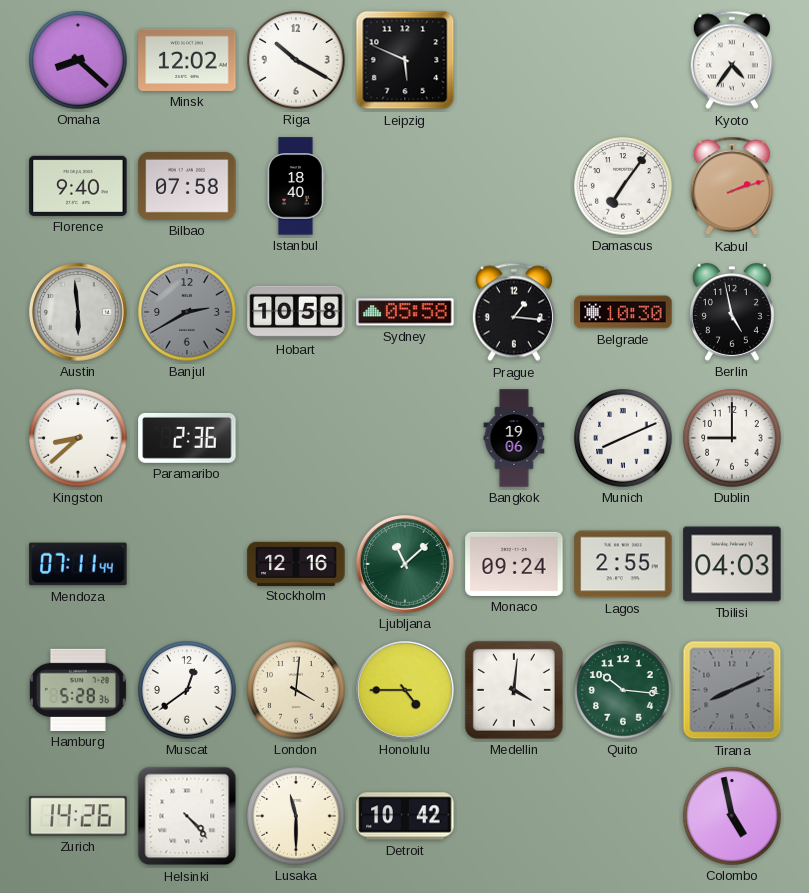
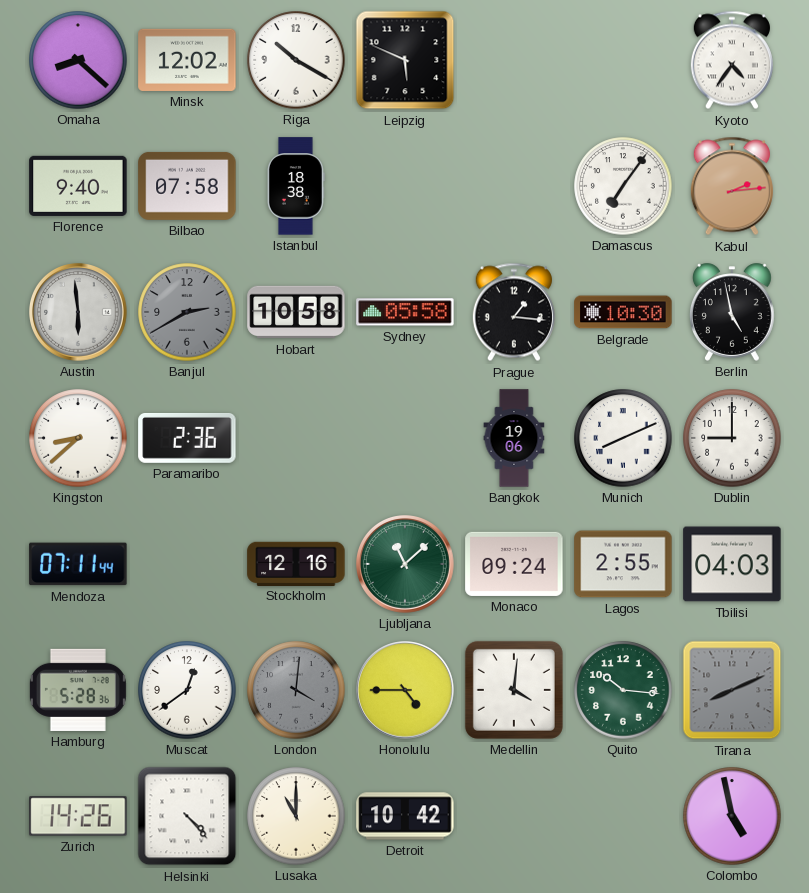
Istanbul: 18:40 -> 18:38 (296, 186)
Kabul: 2:12 -> 2:14 (732, 186)
London dial: cream -> grey (296, 690)
Lusaka: 11:30 -> 11:00 (296, 816)
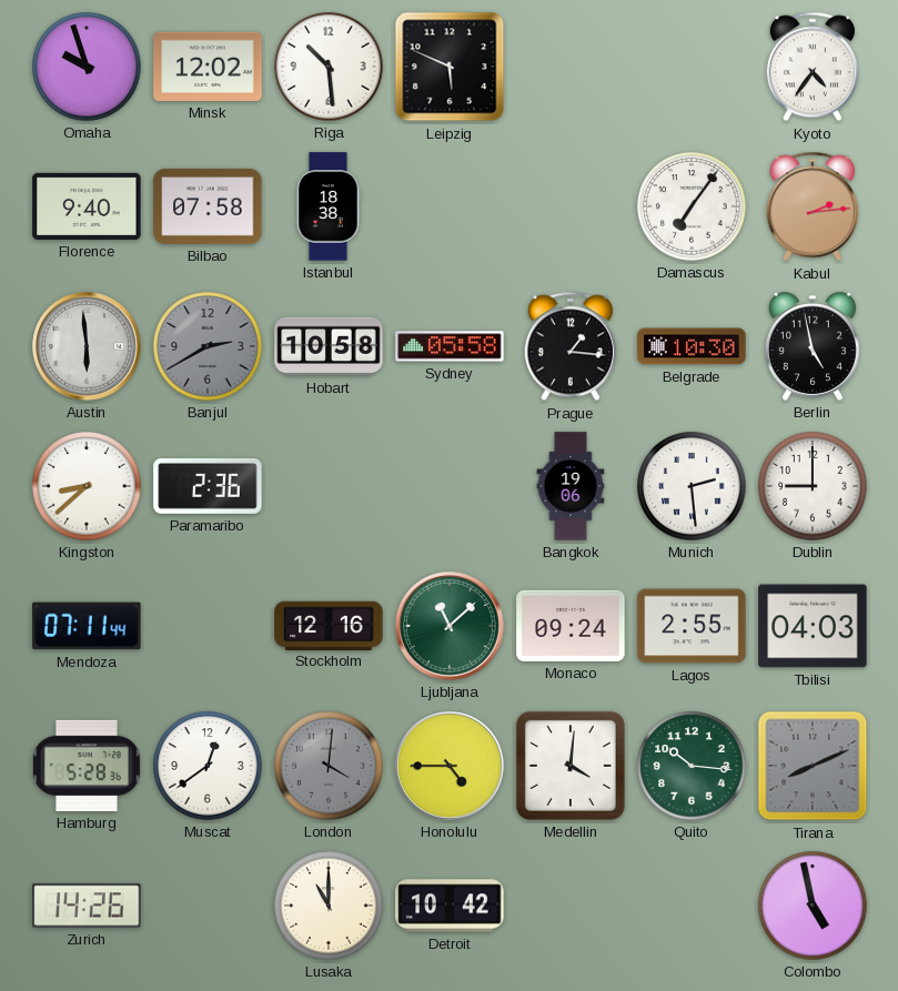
Omaha: 8:22 -> 9:57 (87, 67)
Riga: 10:20 -> 10:29 (329, 67)
Munich: 8:11 -> 2:29 (692, 486)
Helsinki: 4:23 -> none (187, 816)
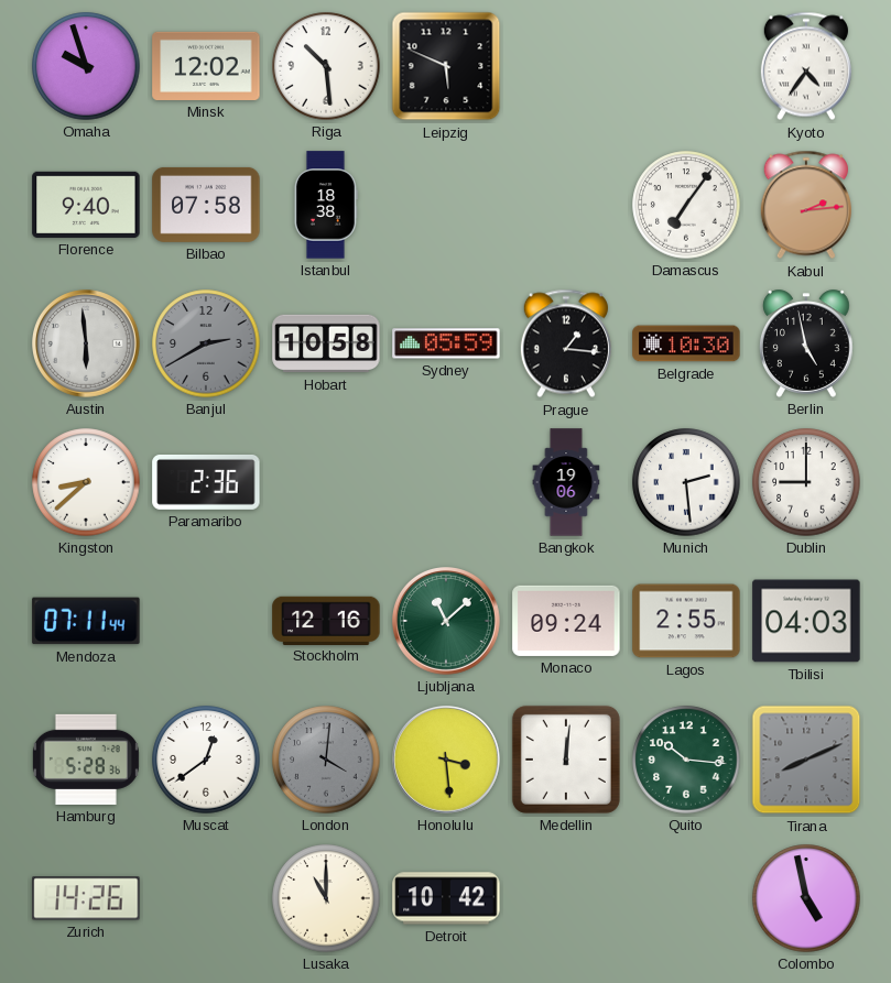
Sydney: 05:58 -> 05:59 (446, 343)
Honolulu: 4:45 -> 3:29 (447, 761)
Medellin: 4:01 -> 12:01 (566, 760)
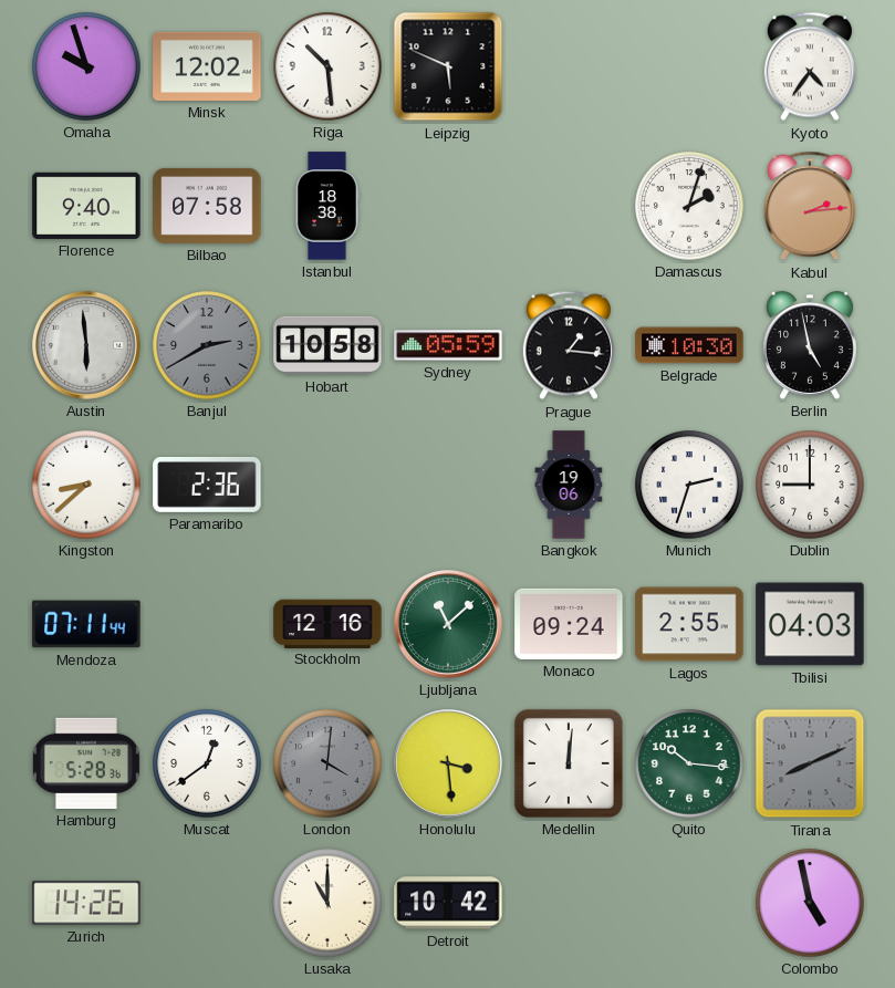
Damascus: 7:06 -> 2:03 (689, 206)
Munich: 2:29 -> 2:33 (689, 485)
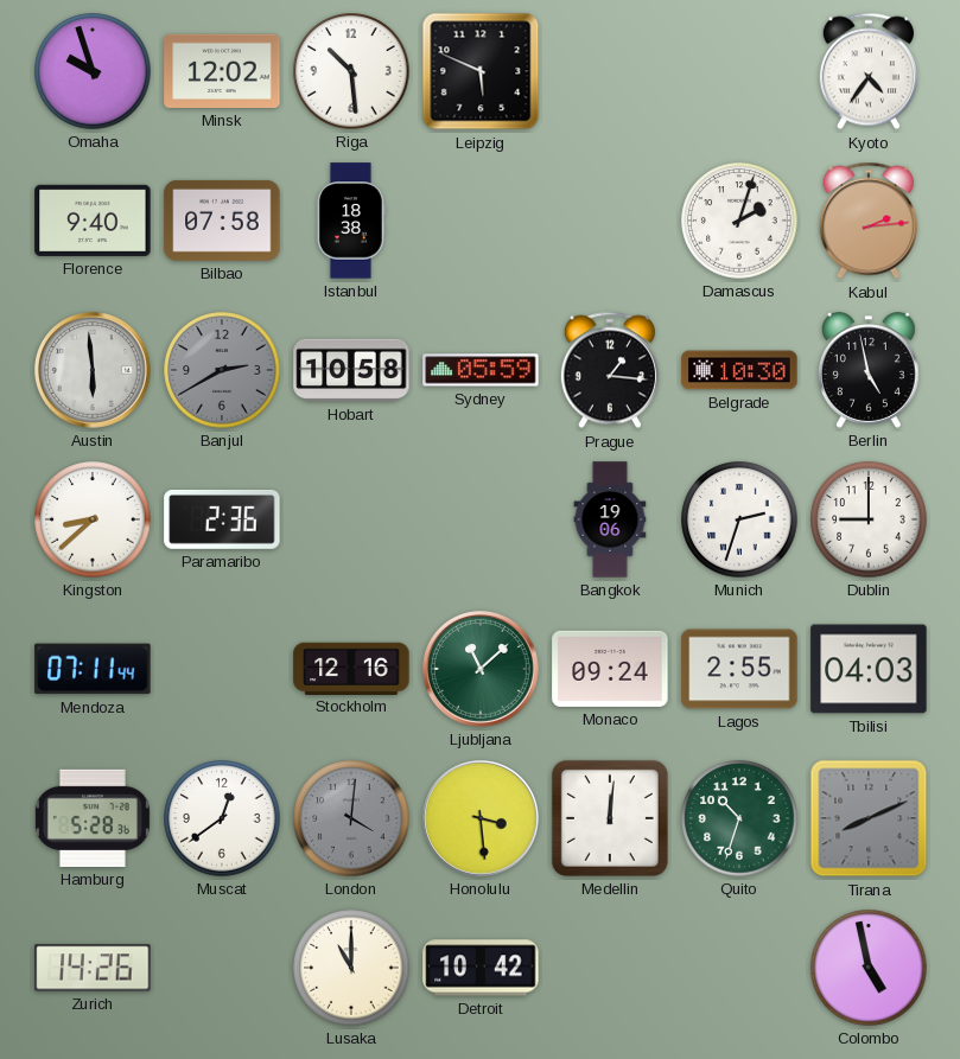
Quito: 10:16 -> 10:33 (739, 818)
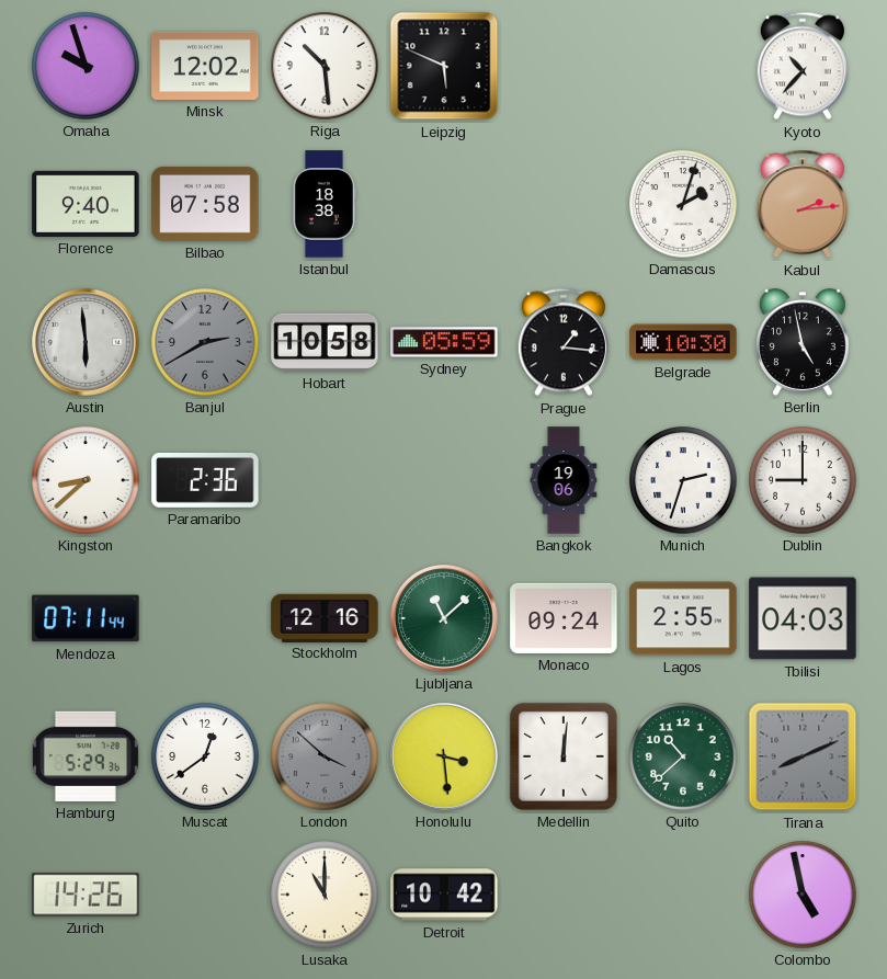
Kyoto: 4:36 -> 10:37 (803, 66)
Hamburg: 5:28 -> 5:29 (86, 756)
London: 4:01 -> 3:52 (325, 756)
Quito: 10:33 -> 10:38 (683, 756)
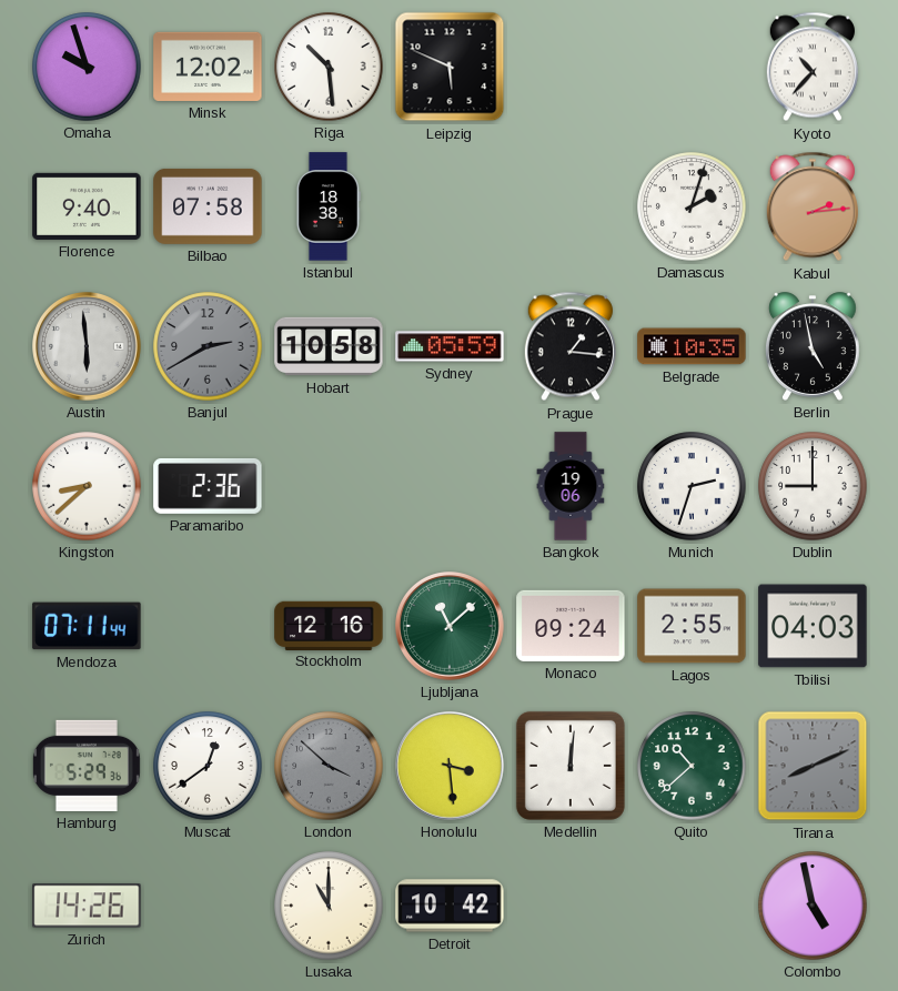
Belgrade: 10:30 -> 10:35 (692, 346)
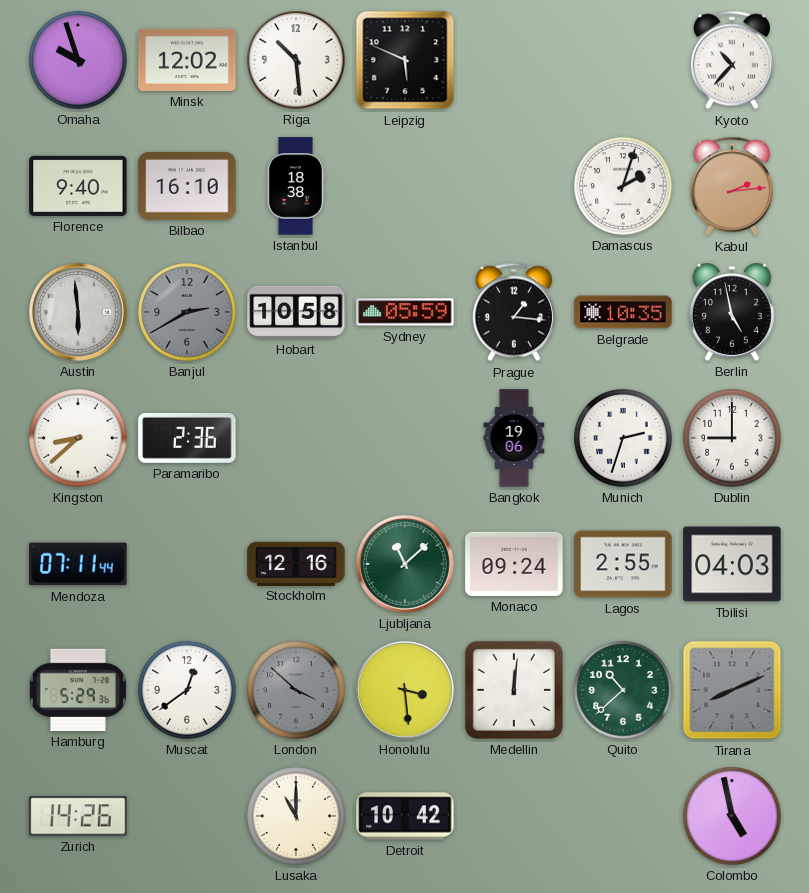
Bilbao: 07:58 -> 16:10 (187, 186)
